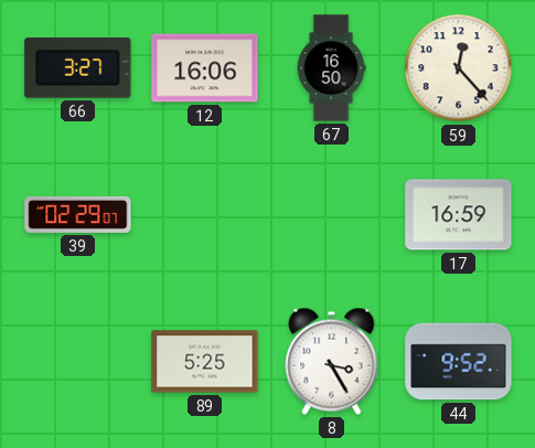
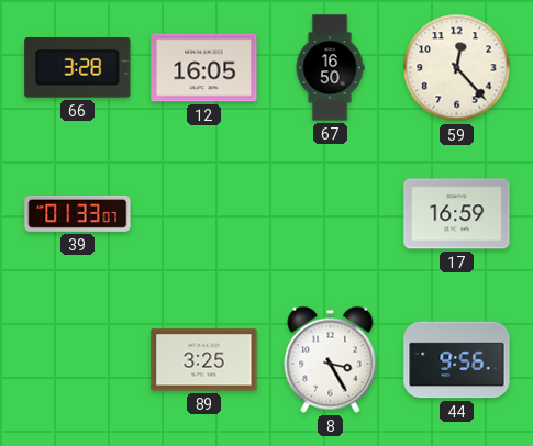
66: 3:27 -> 3:28 (78, 68)
12: 16:06 -> 16:05 (204, 68)
39: 02:29 -> 01:33 (78, 213)
89: 5:25 -> 3:25 (204, 360)
44: 9:52 -> 9:56 (457, 360)
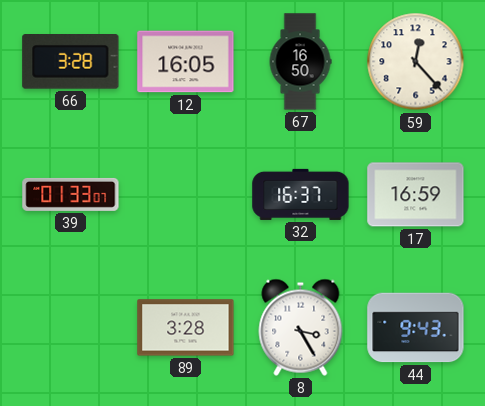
32: none -> 16:37 (301, 194)
89: 3:25 -> 3:28 (186, 328)
44: 9:56 -> 9:43 (416, 328)
